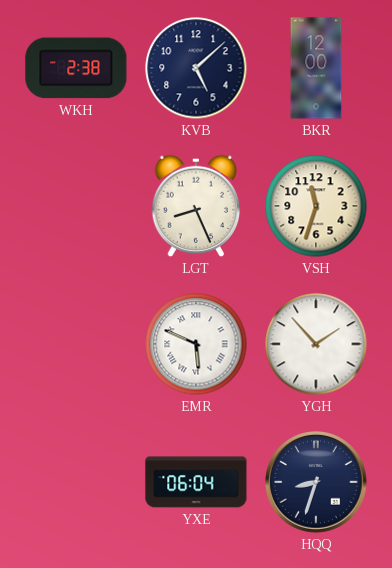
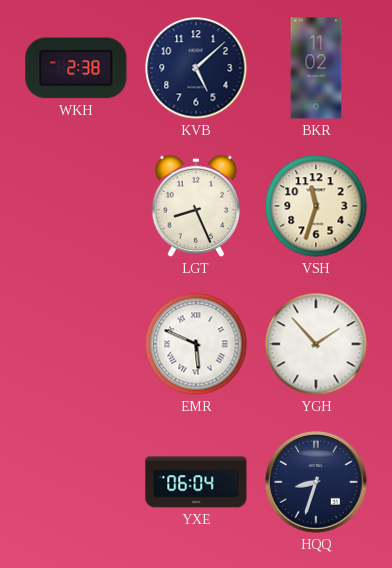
BKR: 12:00 -> 11:02 (316, 68)
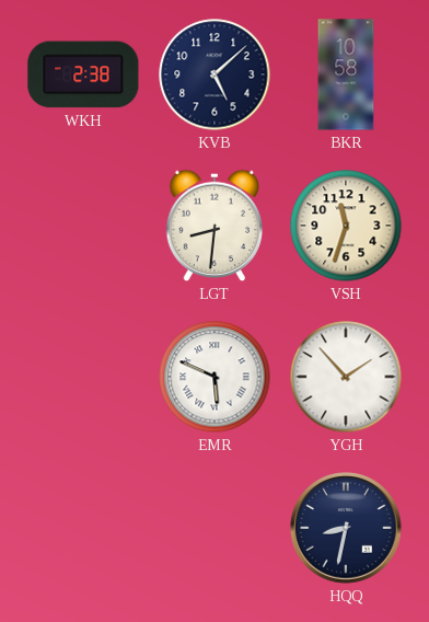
BKR: 11:02 -> 10:58 (346, 74)
LGT: 8:26 -> 8:31 (215, 226)
YXE: 06:04 -> none (196, 482)
HQQ: 8:33 -> 8:32 (346, 528)
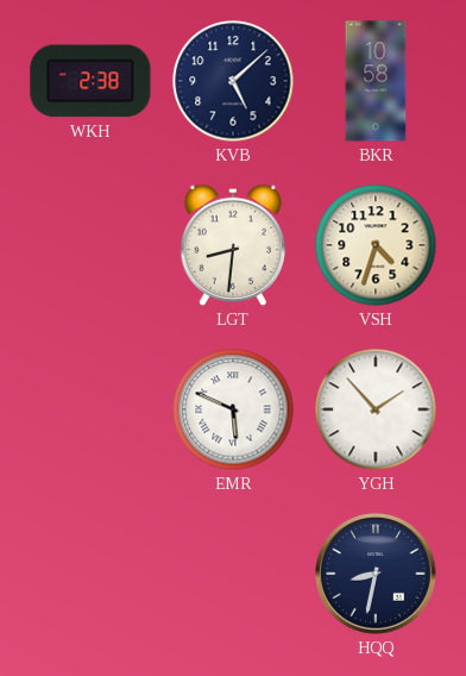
VSH: 11:33 -> 4:33 (376, 245)
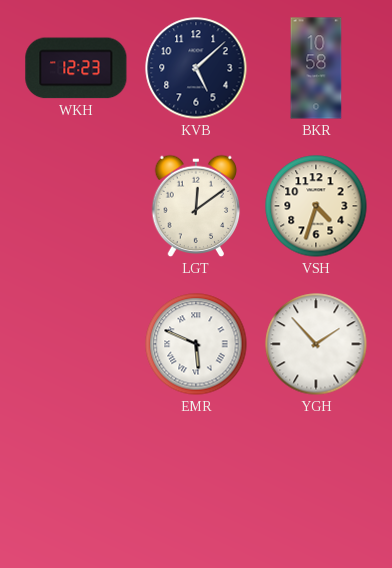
WKH: 2:38 -> 12:23 (76, 68)
LGT: 8:31 -> 12:09 (196, 206)
HQQ: 8:32 -> none (376, 574)
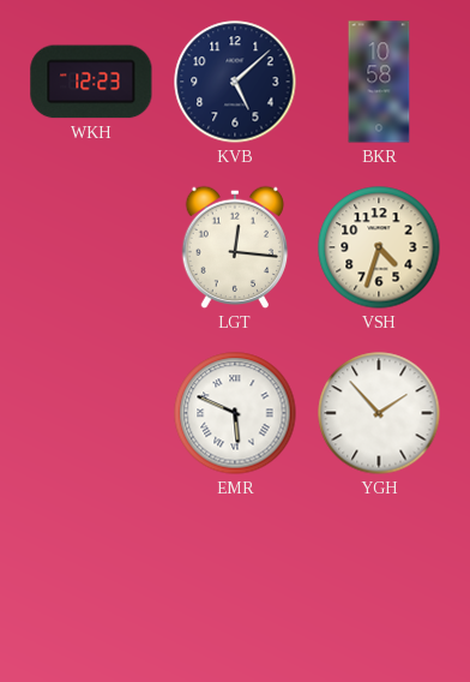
LGT: 12:09 -> 12:16 (235, 247)
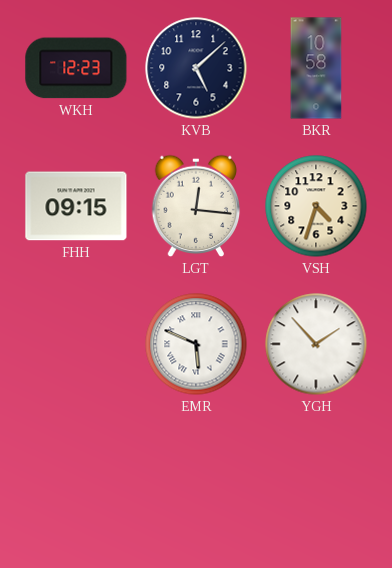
FHH: none -> 09:15 (76, 206)
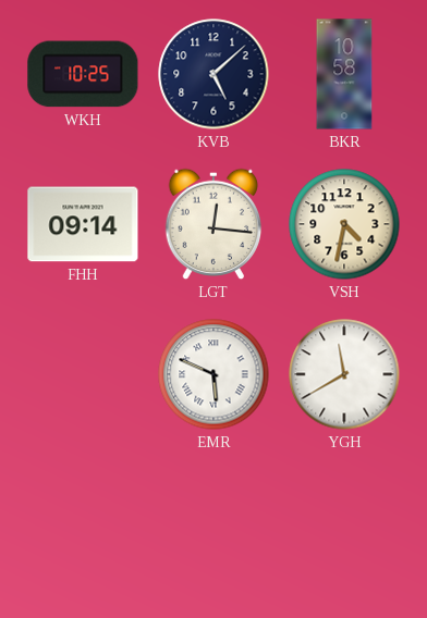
WKH: 12:23 -> 10:25 (83, 74)
FHH: 09:15 -> 09:14 (83, 224)
VSH: 4:33 -> 4:32 (344, 224)
YGH: 1:53 -> 11:40 (344, 374)
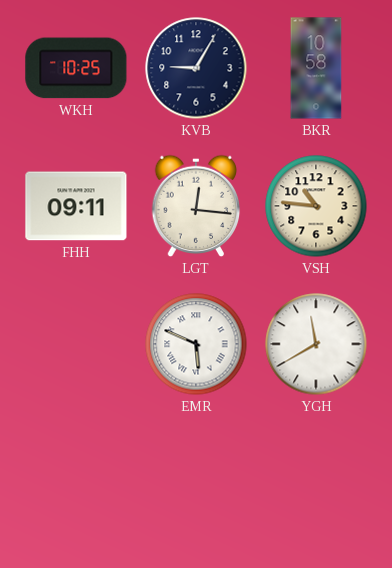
KVB: 5:08 -> 9:05 (196, 68)
FHH: 09:14 -> 09:11 (76, 206)
VSH: 4:32 -> 10:46 (316, 206)
